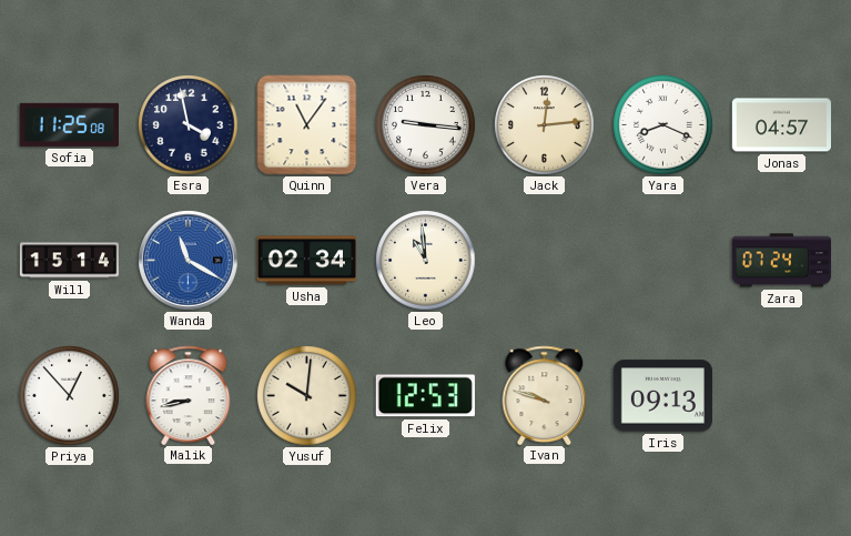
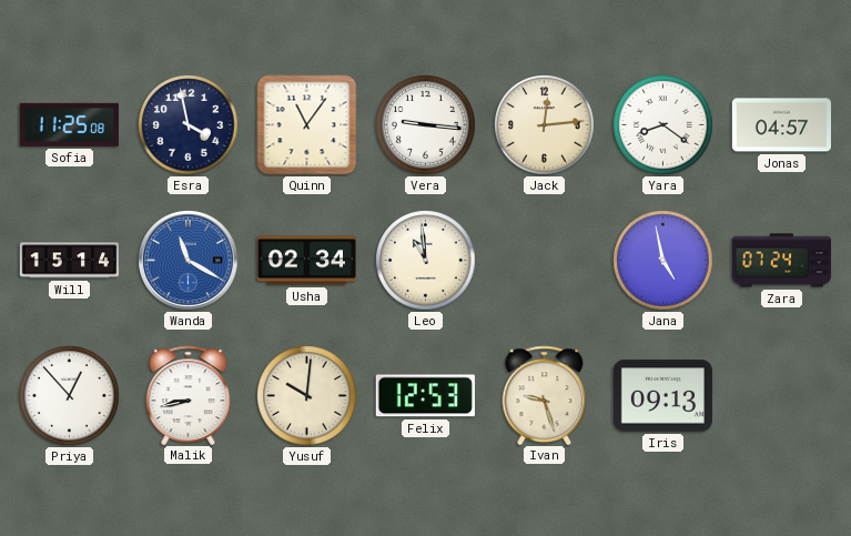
Yara: 8:19 -> 8:21 (663, 125)
Jana: none -> 4:58 (663, 261)
Ivan: 9:48 -> 9:27 (545, 395)
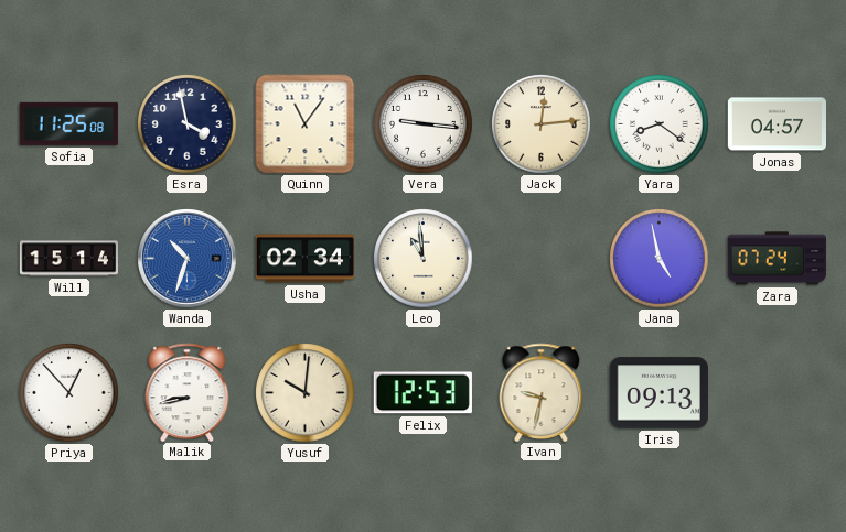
Wanda: 11:20 -> 10:33 (188, 259)
Ivan: 9:27 -> 9:32 (542, 392)
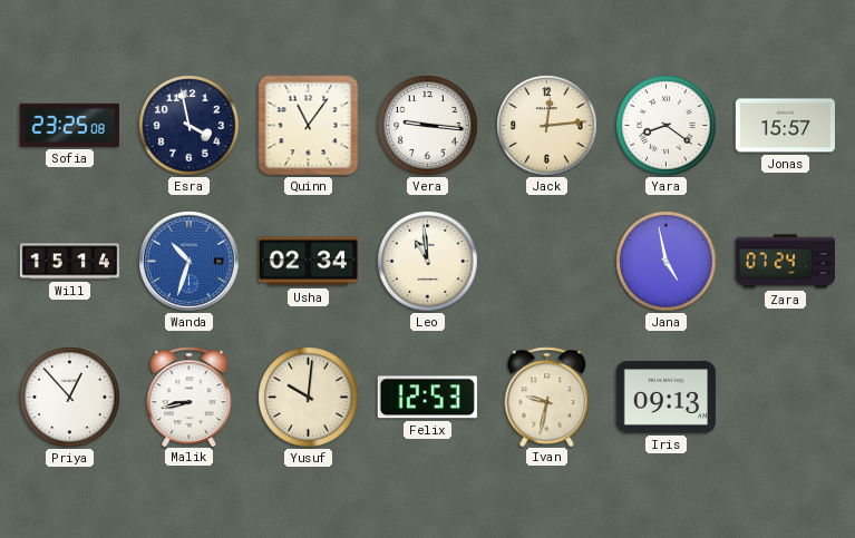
Sofia: 11:25 -> 23:25 (69, 125)
Jonas: 04:57 -> 15:57 (785, 126)
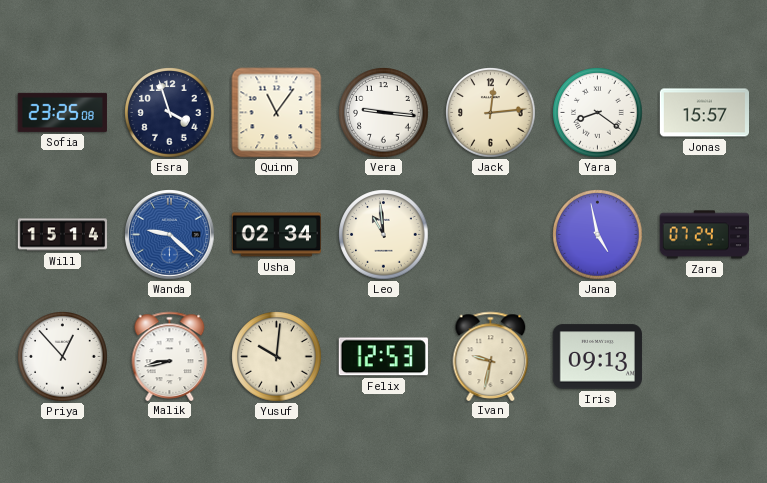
Esra: 3:58 -> 3:57 (170, 113)
Wanda: 10:33 -> 9:22 (170, 235)
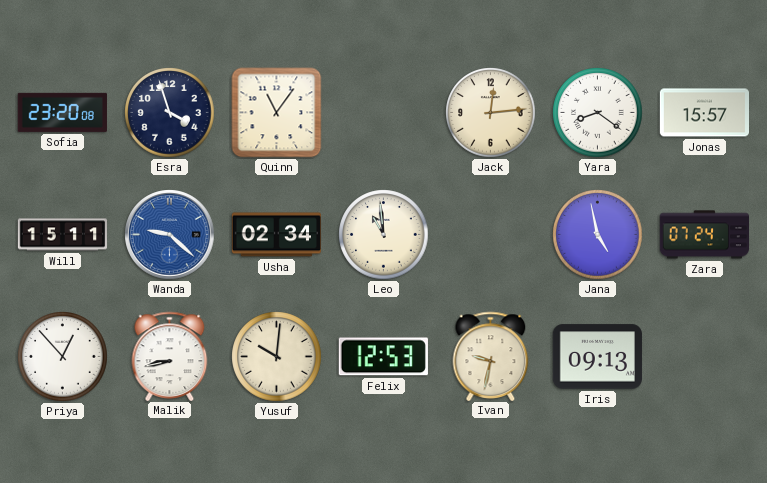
Sofia: 23:25 -> 23:20 (62, 112)
Vera: 9:16 -> none (384, 113)
Will: 15:14 -> 15:11 (63, 235)
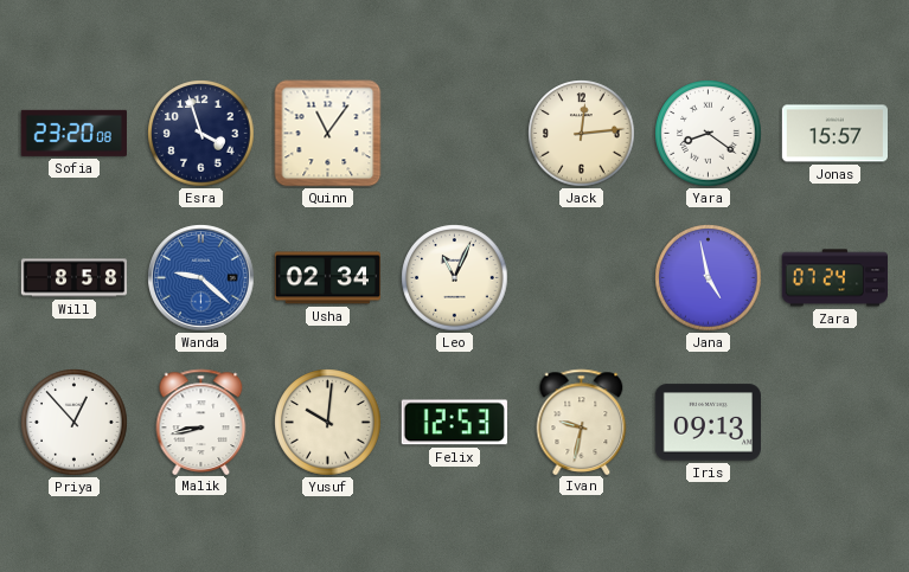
Will: 15:11 -> 8:58 (75, 278)
Leo: 10:59 -> 11:04 (455, 278)
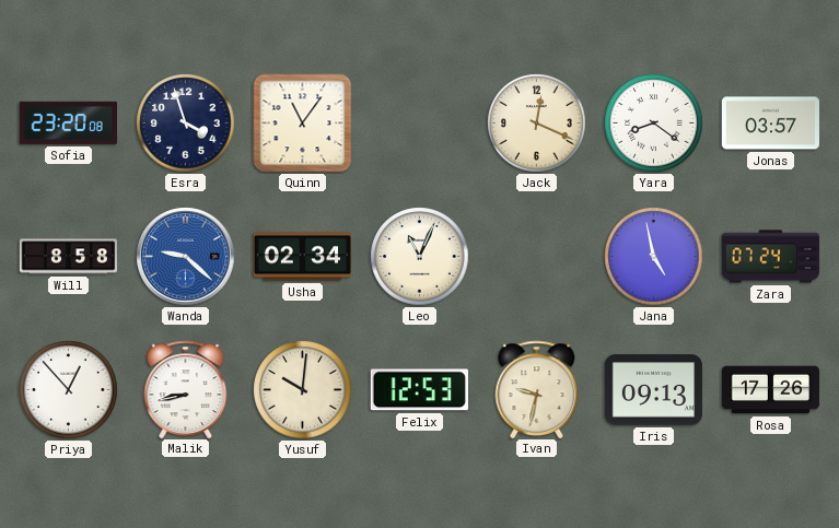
Jack: 12:14 -> 12:19 (537, 124)
Jonas: 15:57 -> 03:57 (770, 124)
Rosa: none -> 17:26 (770, 390)
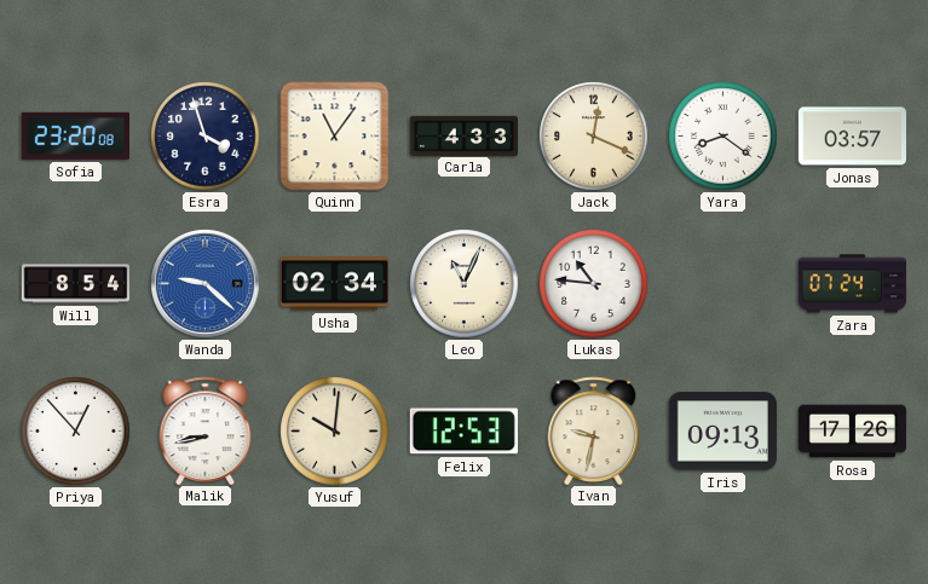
Carla: none -> 4:33 (463, 135)
Will: 8:58 -> 8:54 (76, 284)
Lukas: none -> 10:46 (594, 284)
Jana: 4:58 -> none (654, 257)
